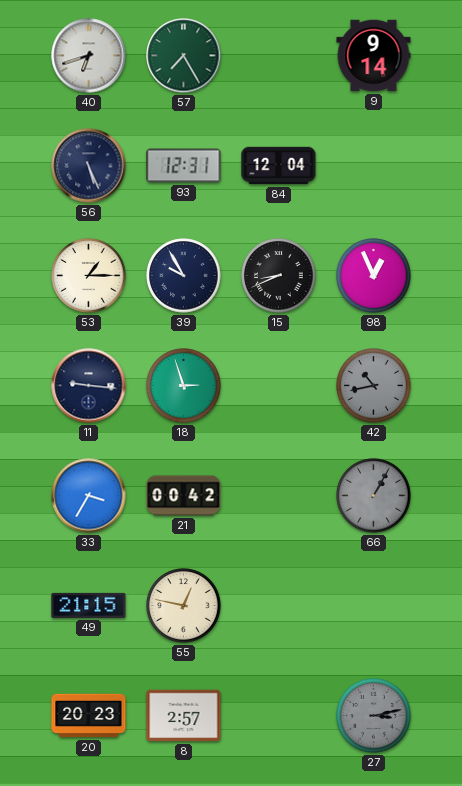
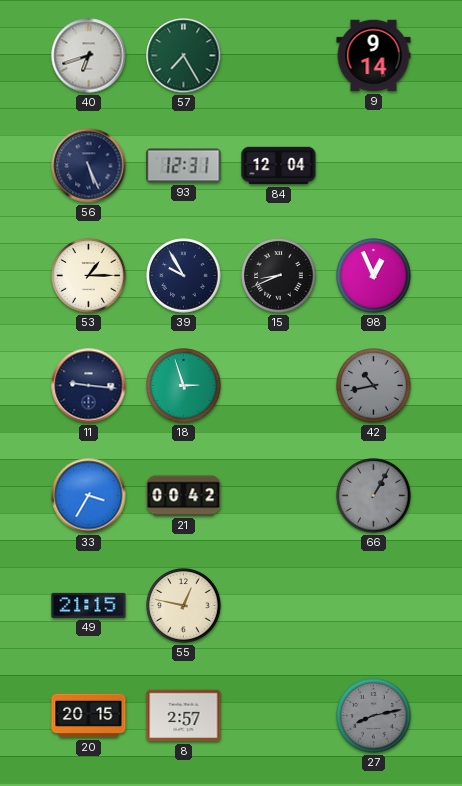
20: 20:23 -> 20:15 (89, 716)
27: 3:13 -> 8:13 (374, 716)
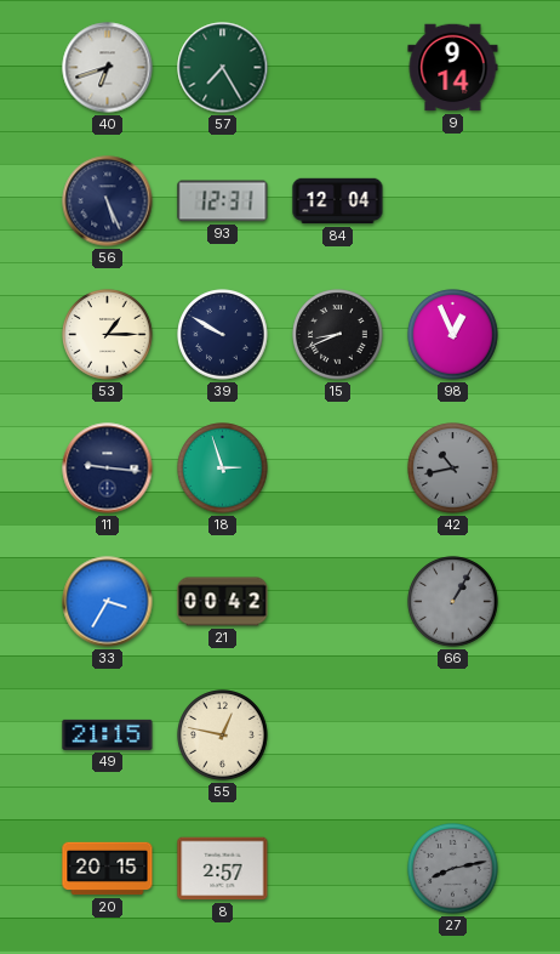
39: 9:55 -> 9:50 (223, 335)
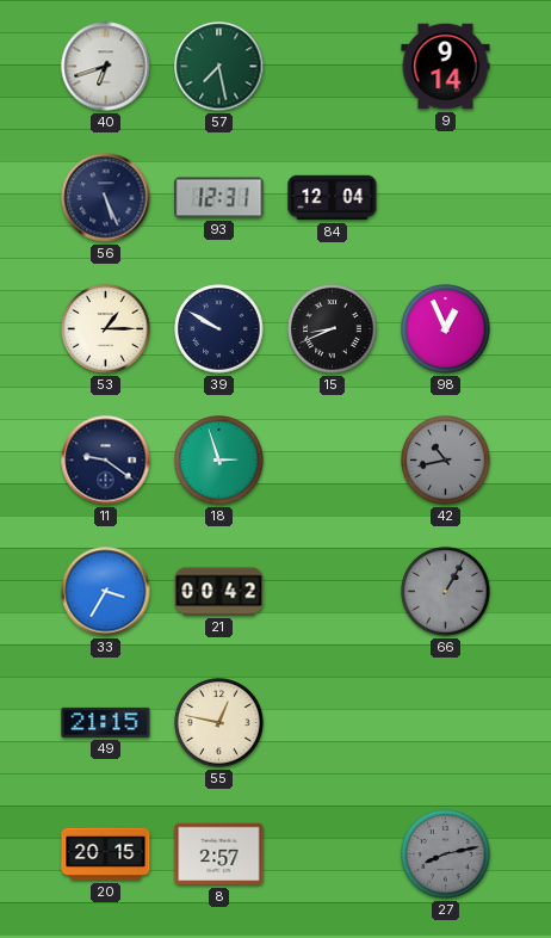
57: 7:25 -> 7:28 (219, 67)
11: 9:16 -> 9:21 (106, 461)
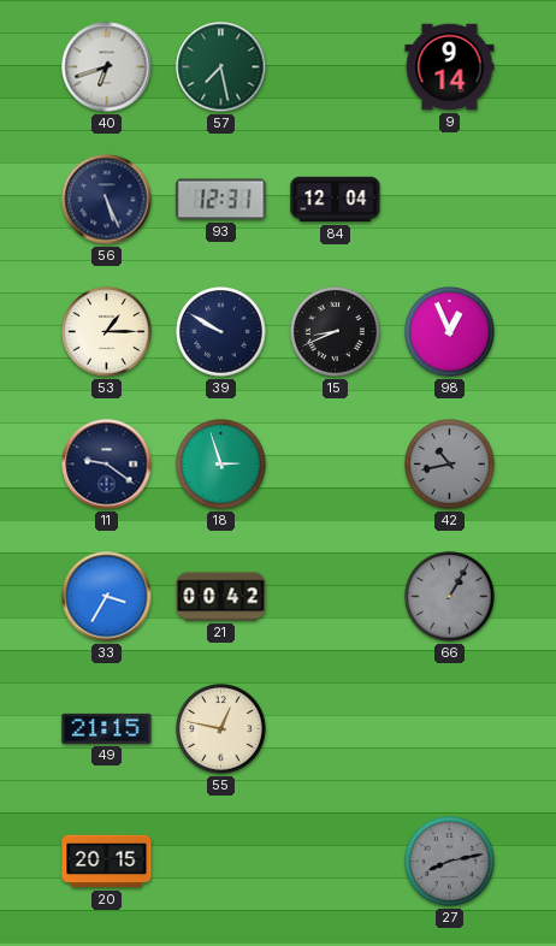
8: 2:57 -> none (219, 854)
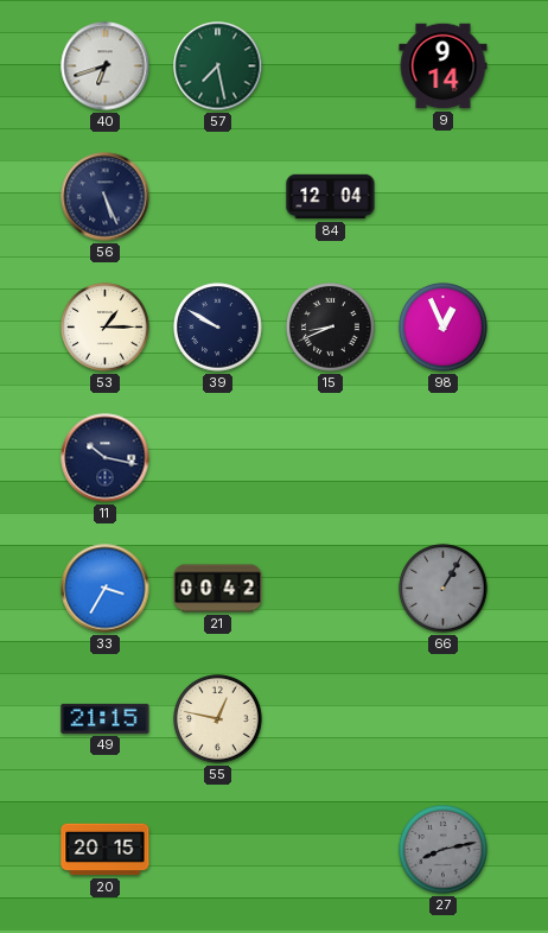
93: 12:31 -> none (221, 200)
11: 9:21 -> 10:17 (106, 458)
18: 2:57 -> none (221, 465)
42: 10:43 -> none (450, 465)
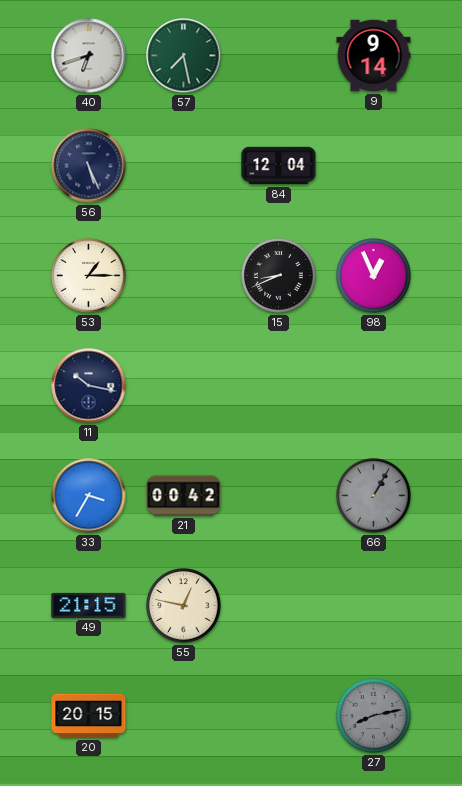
39: 9:50 -> none (218, 328)
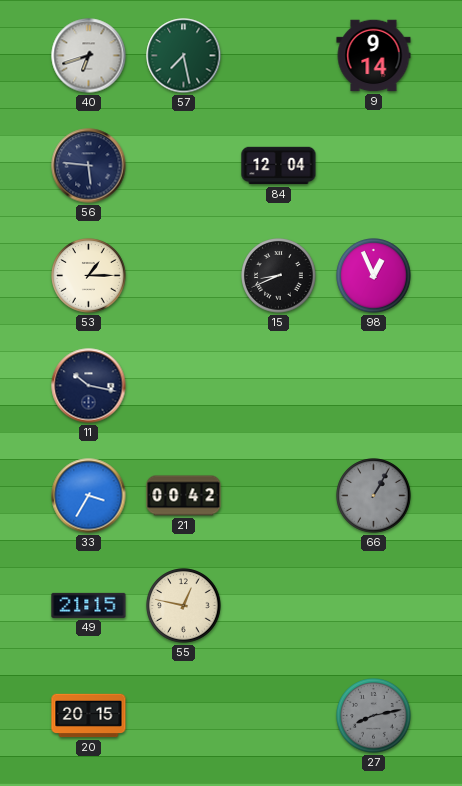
56: 5:26 -> 5:46 (89, 166)
